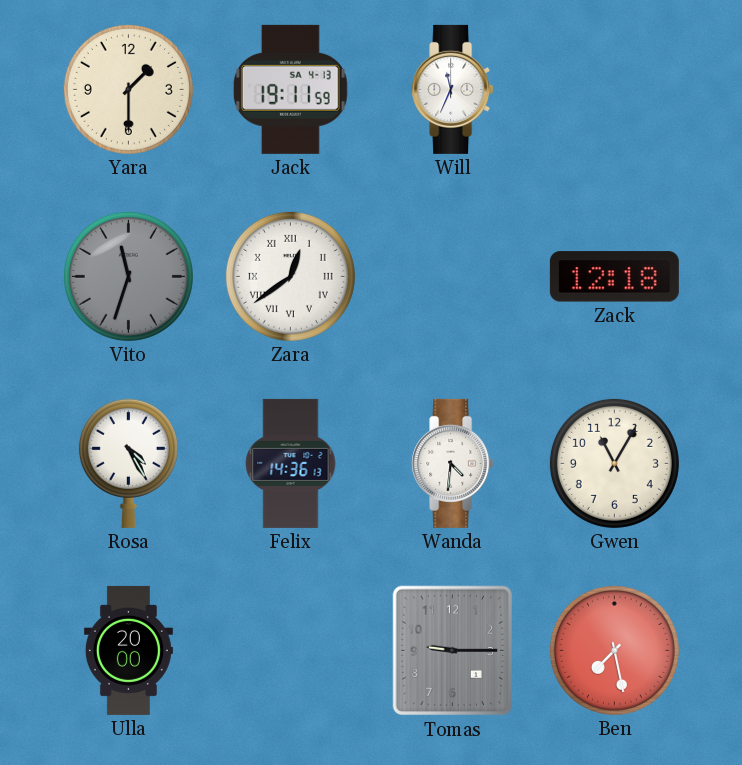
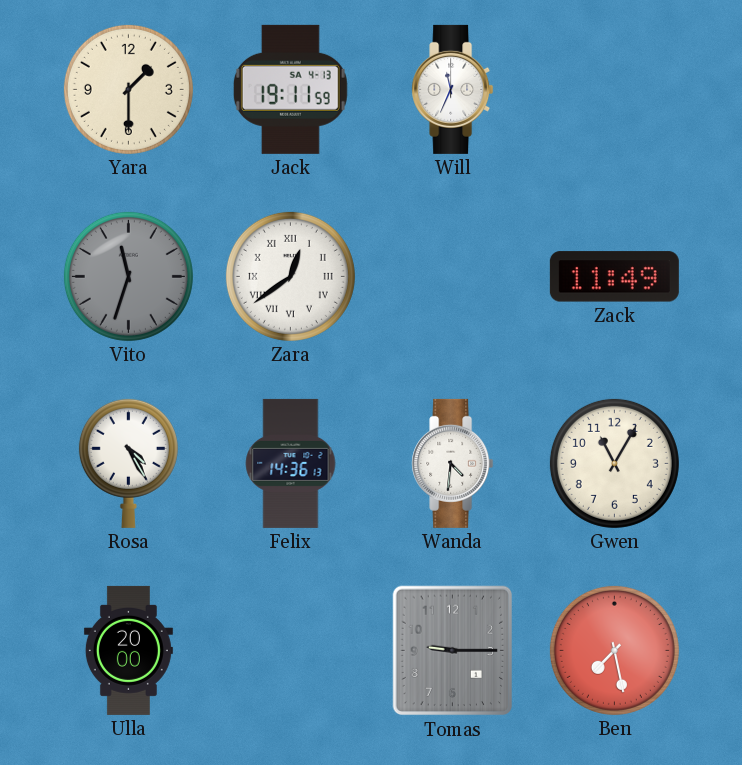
Zack: 12:18 -> 11:49 (614, 277)
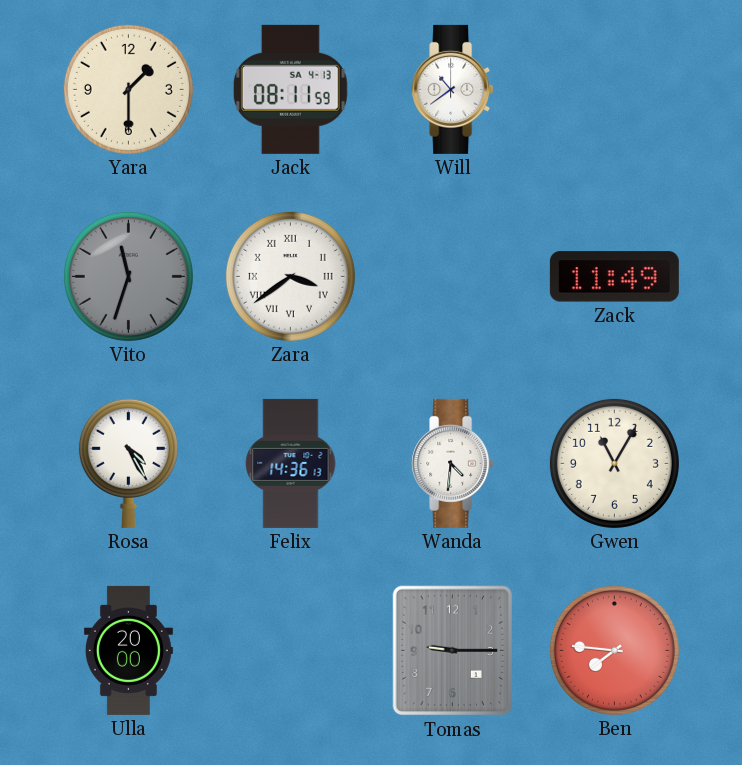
Jack: 19:11 -> 08:11 (290, 89)
Will: 11:34 -> 10:39 (453, 89)
Zara: 12:39 -> 3:39 (290, 276)
Ben: 7:28 -> 7:46 (614, 650)
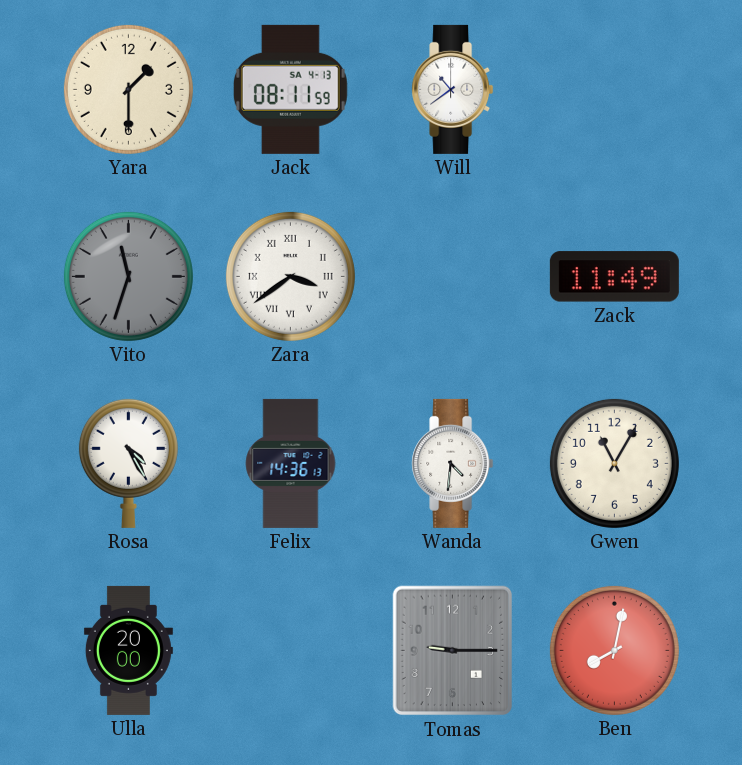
Ben: 7:46 -> 8:02 (614, 650)
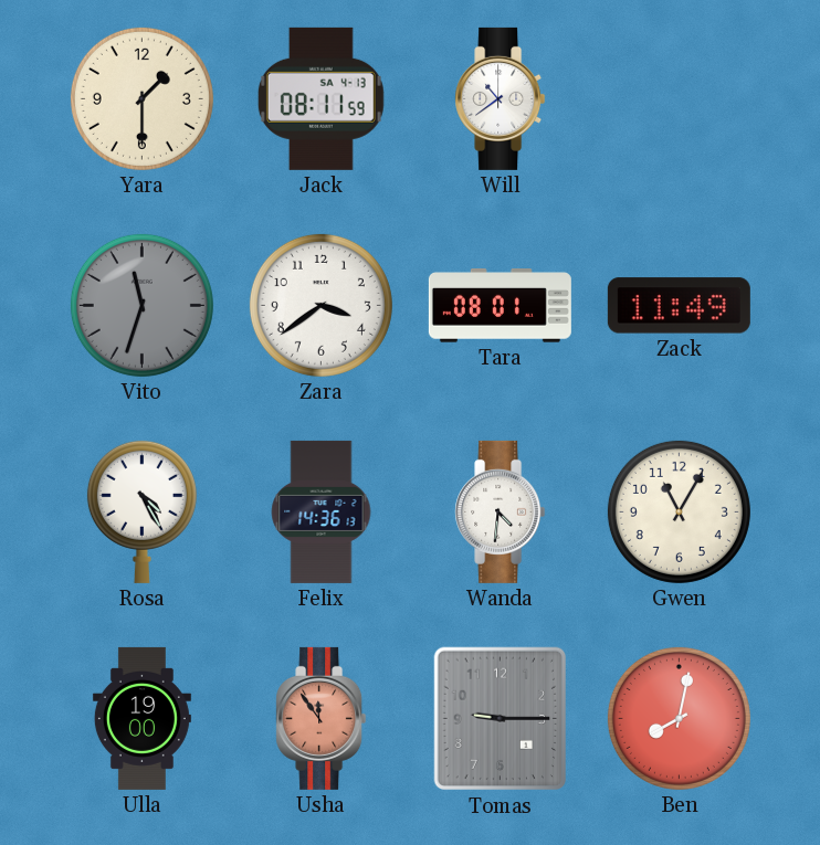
Zara numerals: Roman -> Arabic (320, 305)
Tara: none -> 08:01 (500, 306)
Ulla: 20:00 -> 19:00 (141, 718)
Usha: none -> 11:54 (322, 718)
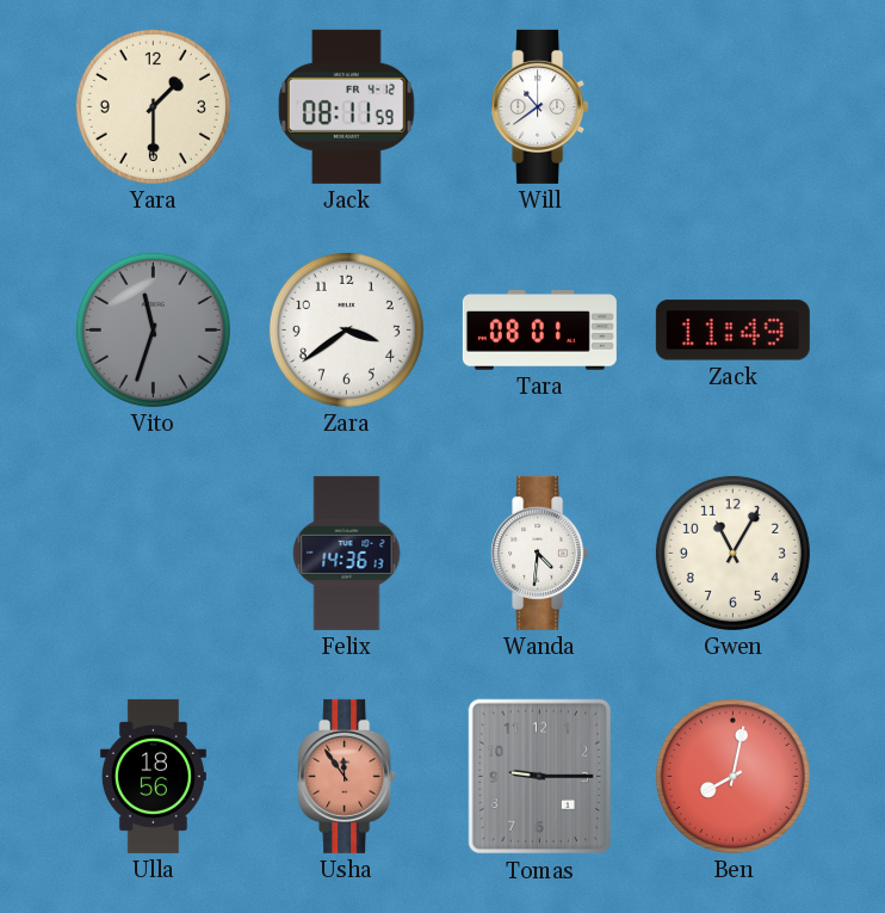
Jack date: SA 4-13 -> FR 4-12 (346, 106)
Rosa: 4:25 -> none (141, 511)
Ulla: 19:00 -> 18:56 (153, 776)
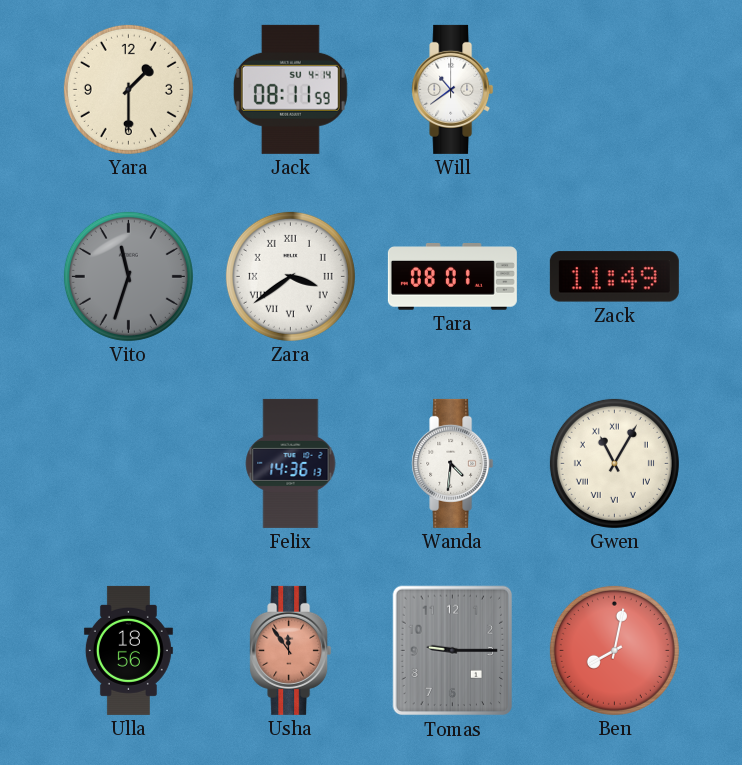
Jack date: FR 4-12 -> SU 4-14 (290, 89)
Zara numerals: Arabic -> Roman (290, 276)
Gwen numerals: Arabic -> Roman (614, 463)
